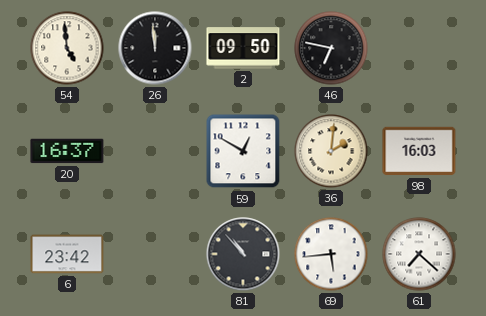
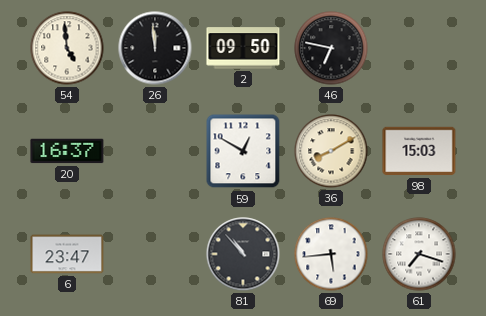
36: 2:01 -> 8:10 (331, 151)
98: 16:03 -> 15:03 (419, 151)
6: 23:42 -> 23:47 (67, 254)
61: 7:22 -> 7:18 (419, 254)
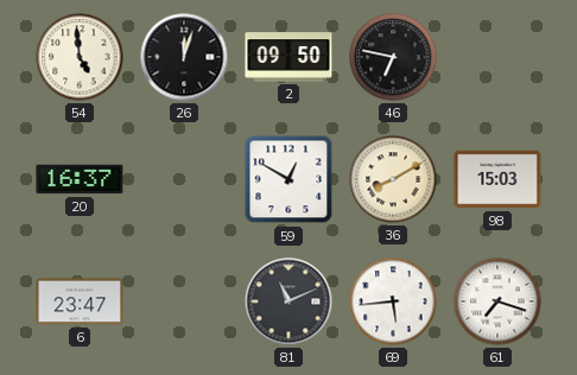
26: 11:59 -> 12:03 (184, 57)
81: 10:53 -> 11:11 (288, 301)
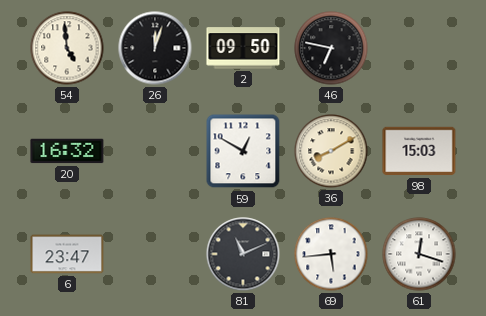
20: 16:37 -> 16:32 (67, 151)
61: 7:18 -> 12:18 (419, 254)
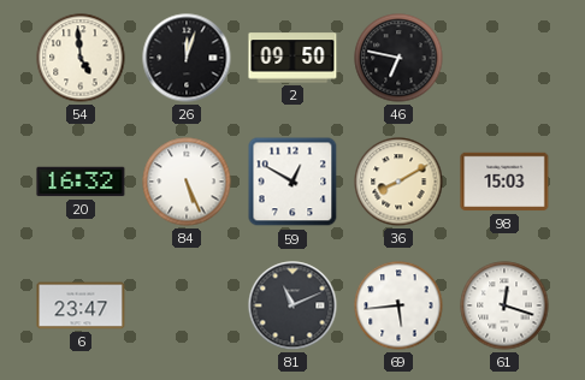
84: none -> 5:26 (187, 182)
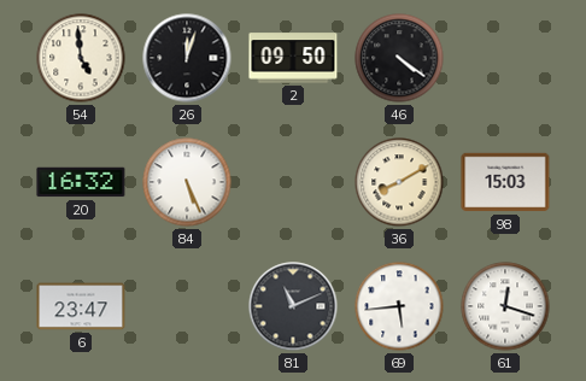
46: 6:47 -> 4:21 (399, 58)
59: 12:50 -> none (292, 182)
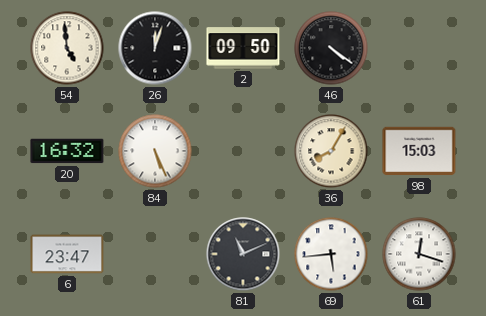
36: 8:10 -> 8:05 (331, 151)
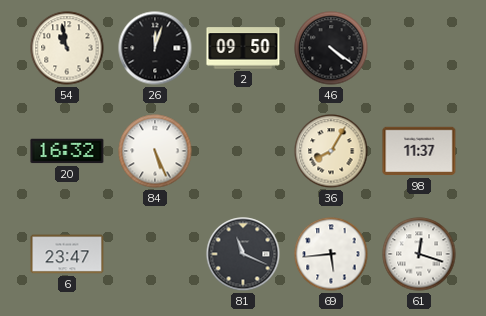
54: 4:59 -> 10:58 (67, 48)
98: 15:03 -> 11:37 (419, 151)
81: 11:11 -> 11:19 (243, 254)
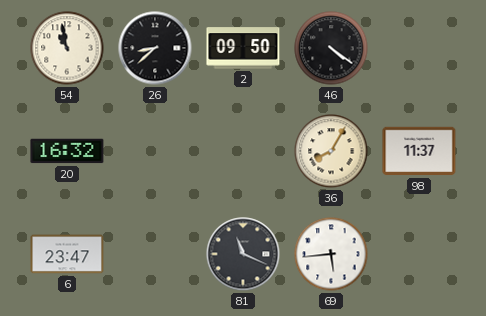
26: 12:03 -> 8:38 (155, 48)
84: 5:26 -> none (155, 151)
61: 12:18 -> none (419, 254)
